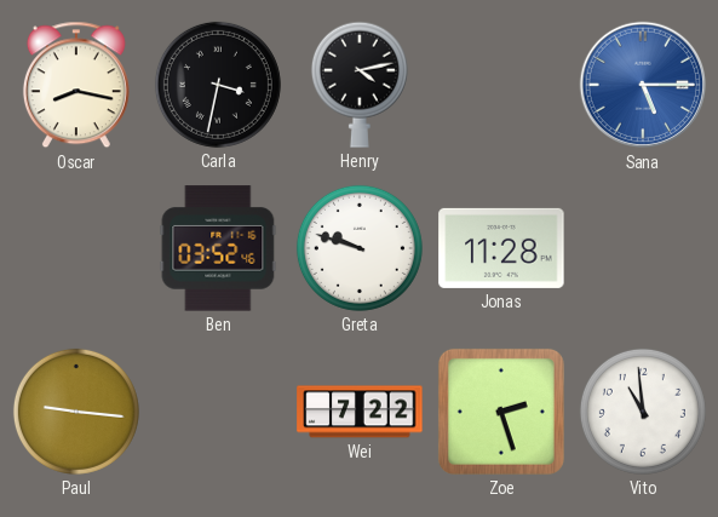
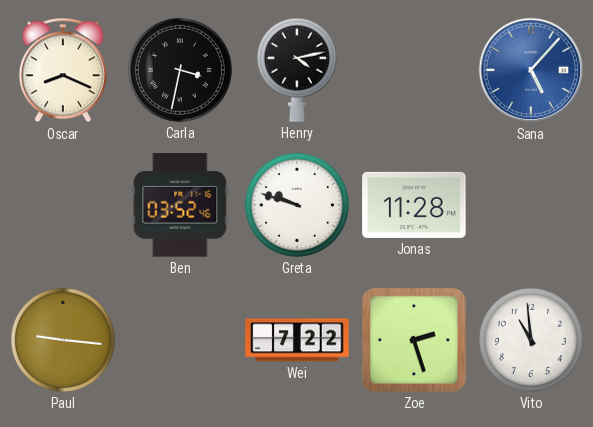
Oscar: 8:17 -> 8:19 (63, 70)
Sana: 5:15 -> 5:07 (531, 70)
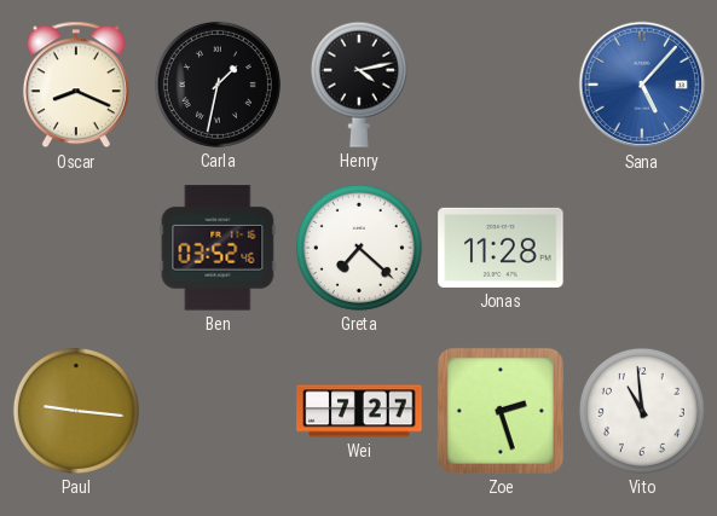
Carla: 3:32 -> 1:32 (218, 85)
Greta: 9:48 -> 7:22 (359, 248)
Wei: 7:22 -> 7:27 (359, 411)
